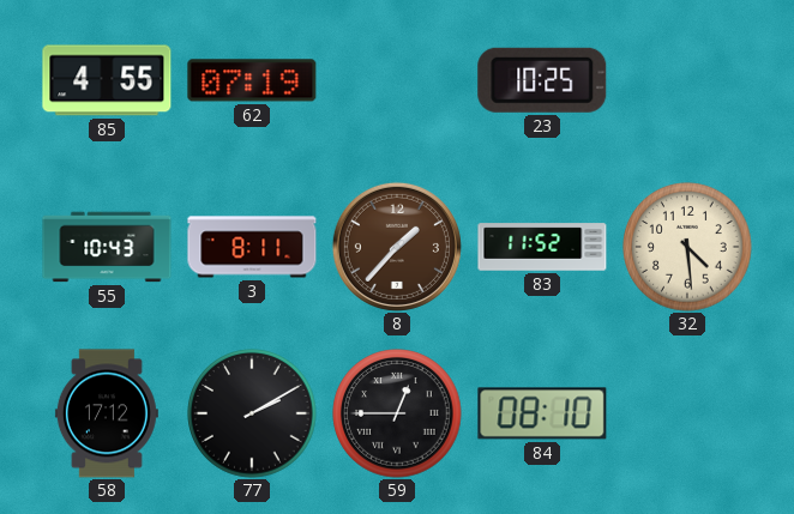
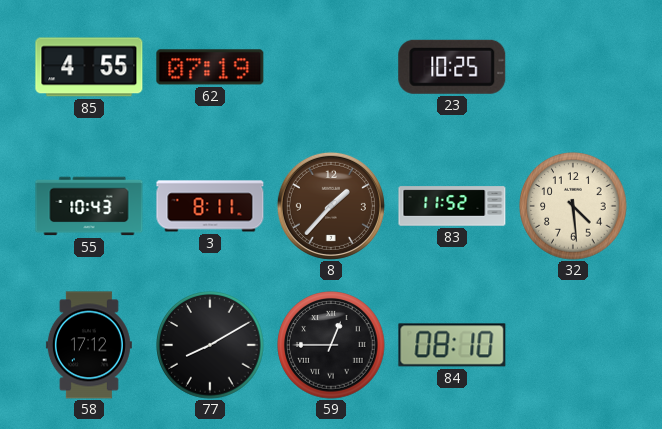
77: 2:10 -> 8:10 (210, 345)
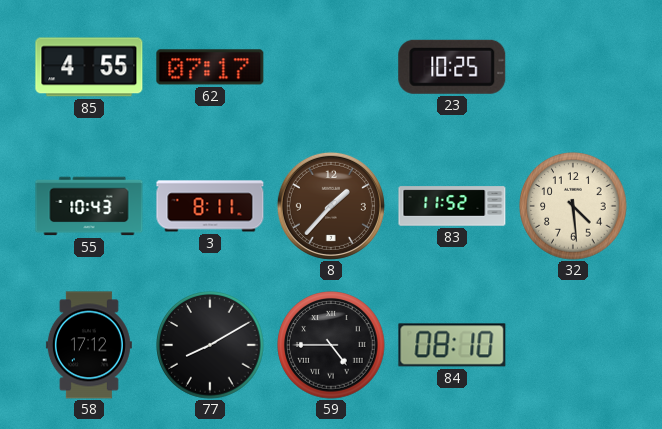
62: 07:19 -> 07:17 (210, 67)
59: 12:45 -> 4:45 (331, 345)
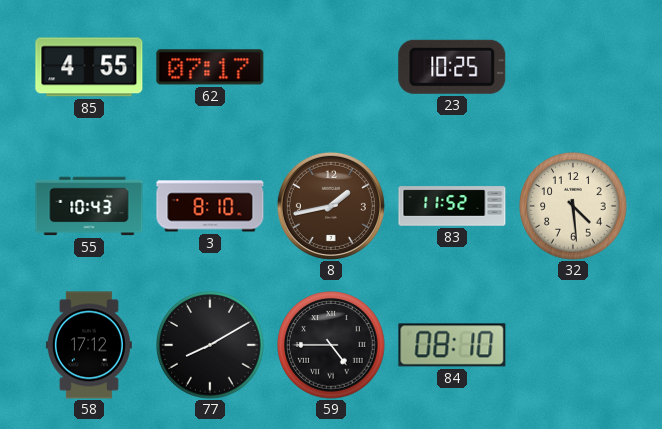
3: 8:11 -> 8:10 (210, 206)
8: 1:37 -> 1:43 (331, 206)
